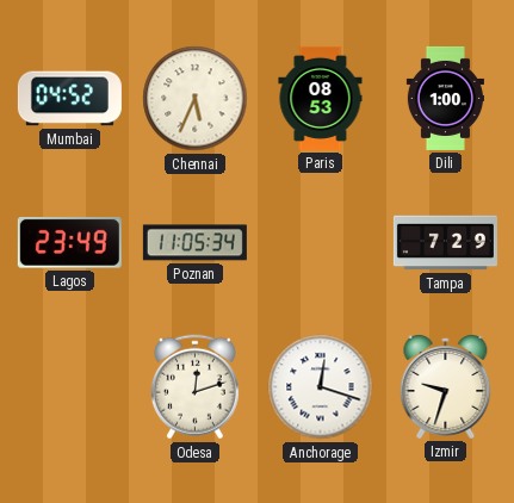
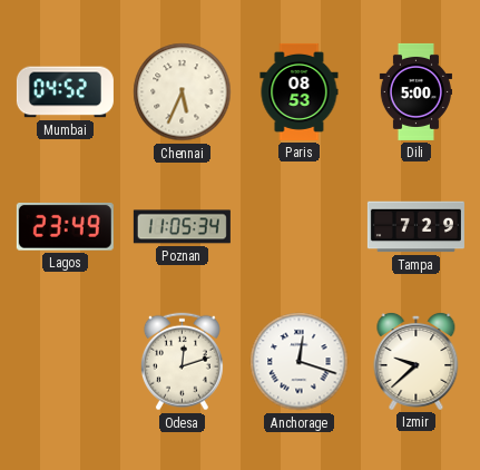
Dili: 1:00 -> 5:00 (415, 91)
Izmir: 9:33 -> 9:38 (417, 361)
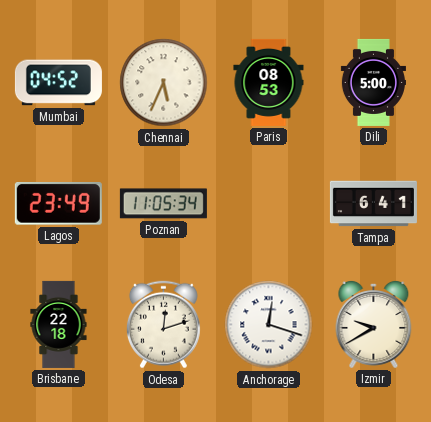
Tampa: 7:29 -> 6:41 (373, 204)
Brisbane: none -> 22:18 (59, 324)
Izmir: 9:38 -> 9:40 (374, 324)
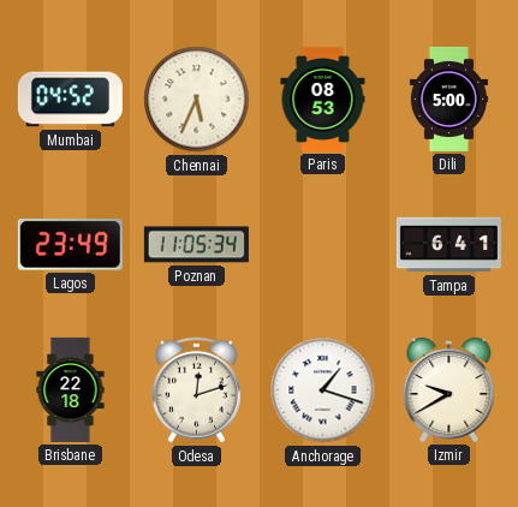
Anchorage: 12:18 -> 1:18 (323, 390)
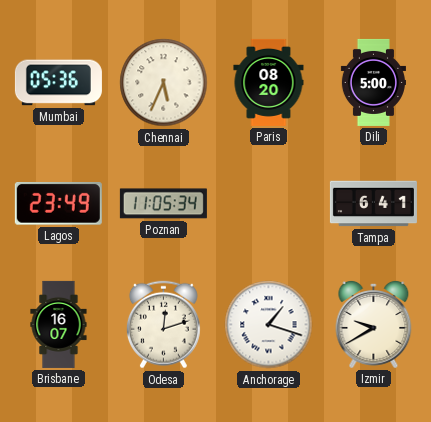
Mumbai: 04:52 -> 05:36 (58, 83)
Paris: 08:53 -> 08:20 (269, 82)
Brisbane: 22:18 -> 16:07 (59, 324)
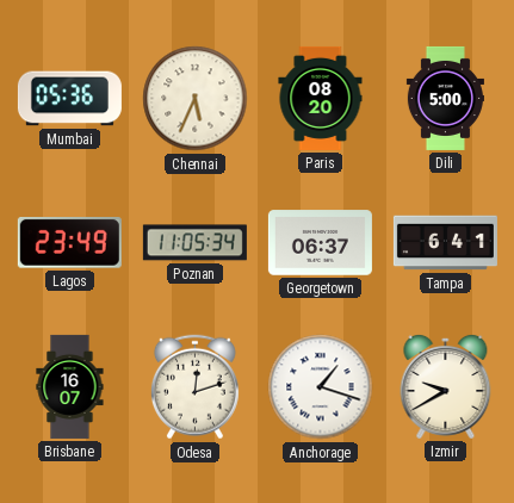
Georgetown: none -> 06:37 (320, 243)
